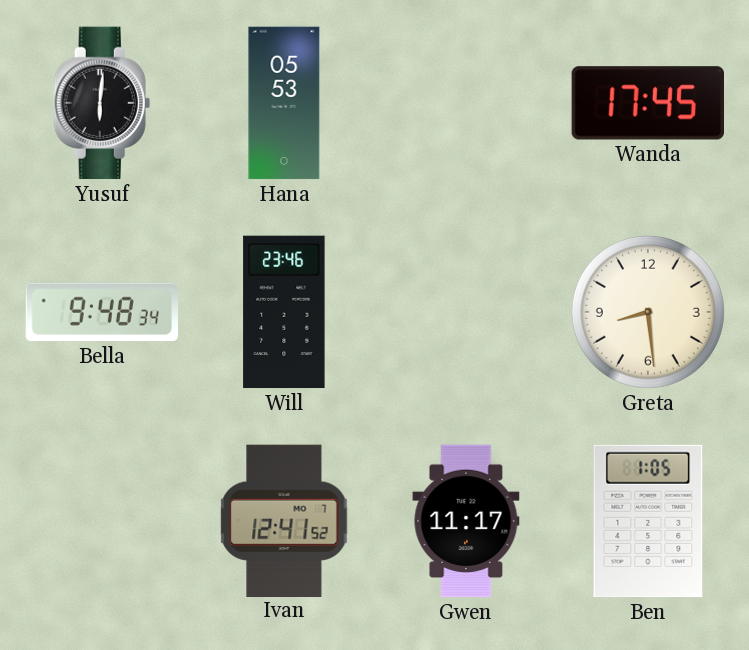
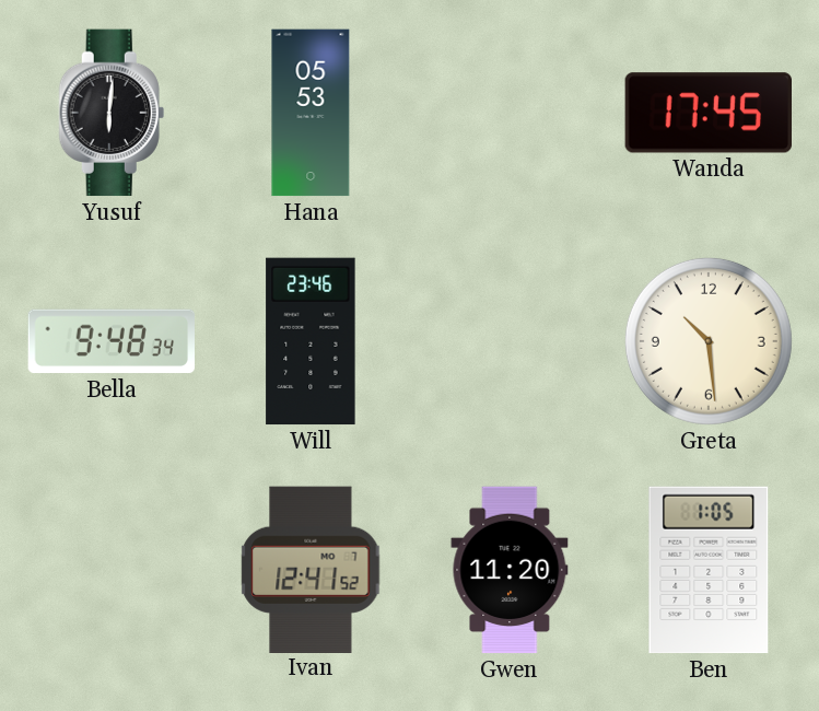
Greta: 8:29 -> 10:29 (709, 341)
Gwen: 11:17 -> 11:20 (510, 570)
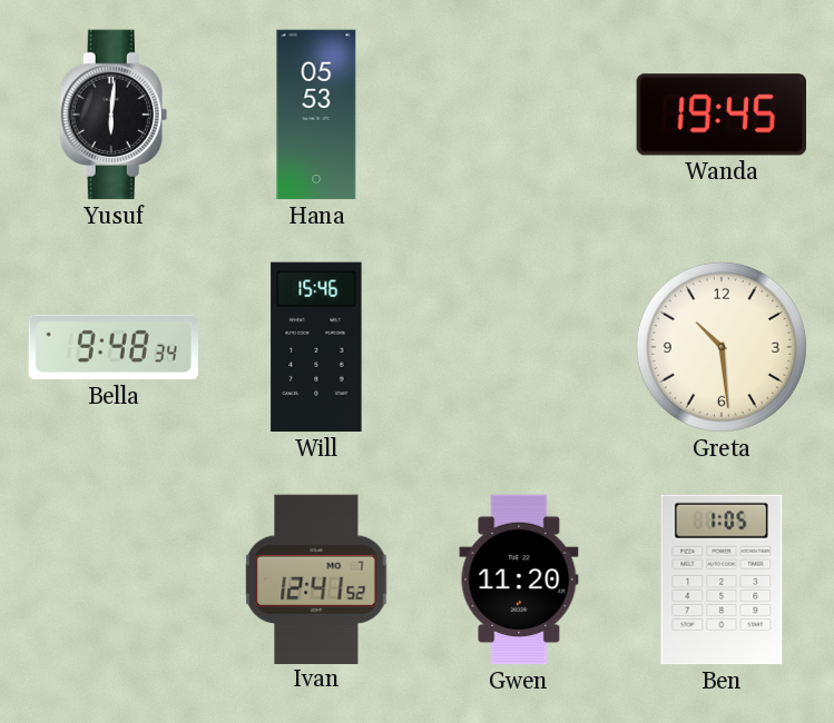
Wanda: 17:45 -> 19:45 (720, 115)
Will: 23:46 -> 15:46 (316, 347)
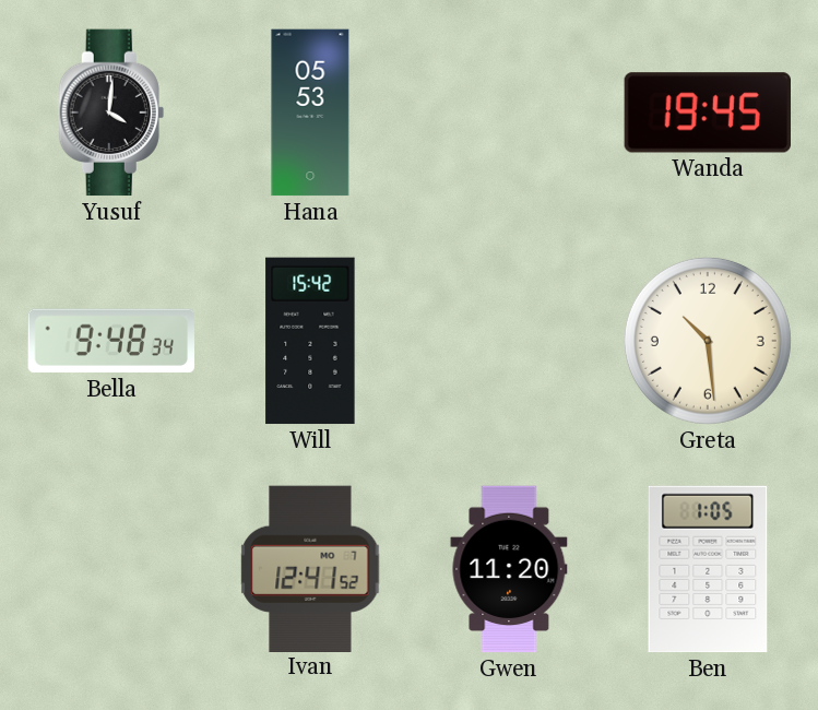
Yusuf: 6:01 -> 4:01 (111, 113)
Will: 15:46 -> 15:42 (310, 341)
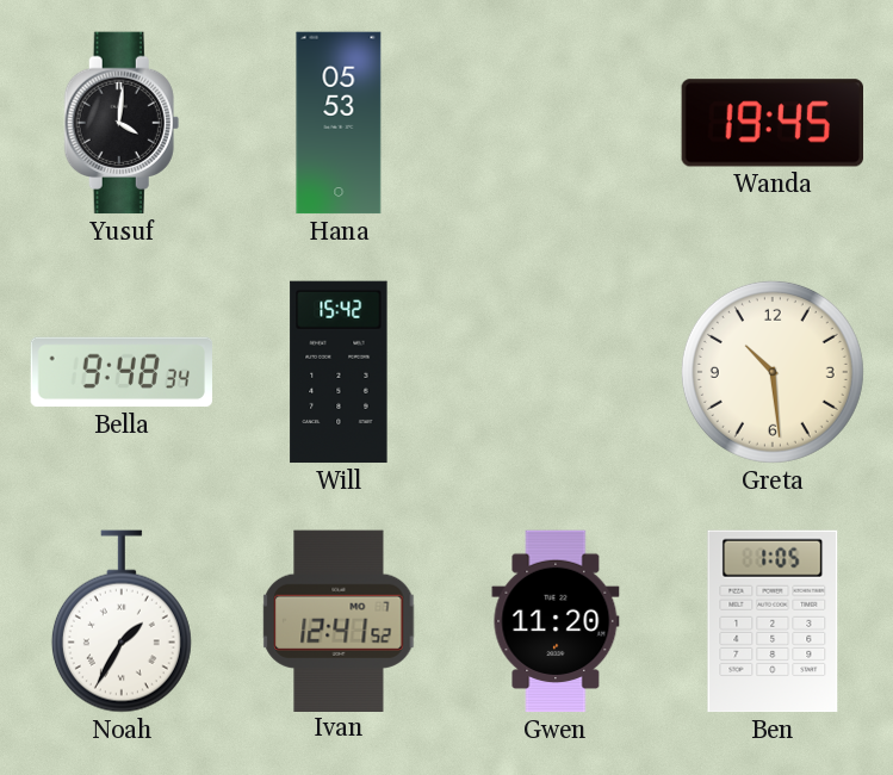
Noah: none -> 1:35 (122, 621)
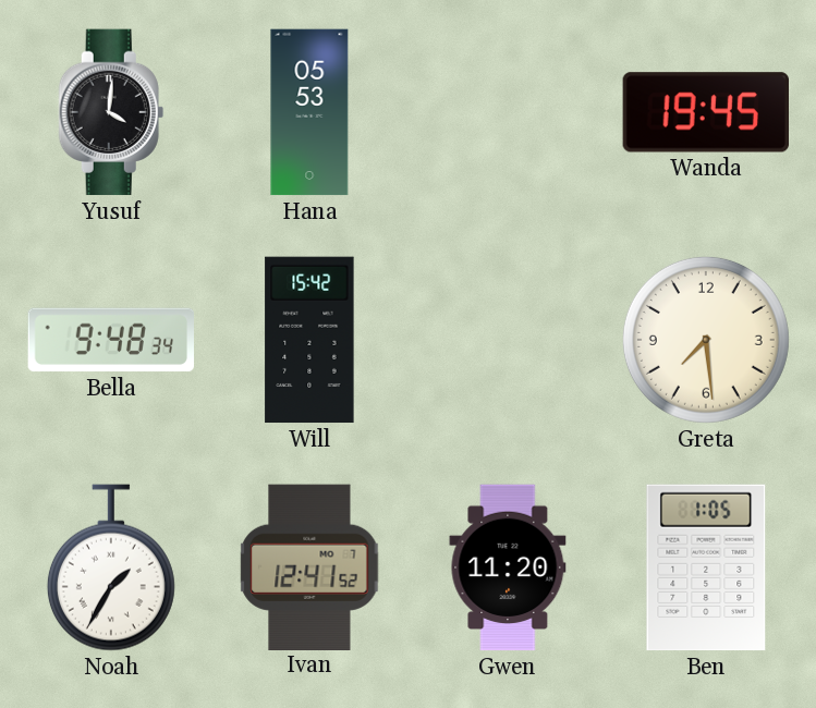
Greta: 10:29 -> 7:29 (706, 340)
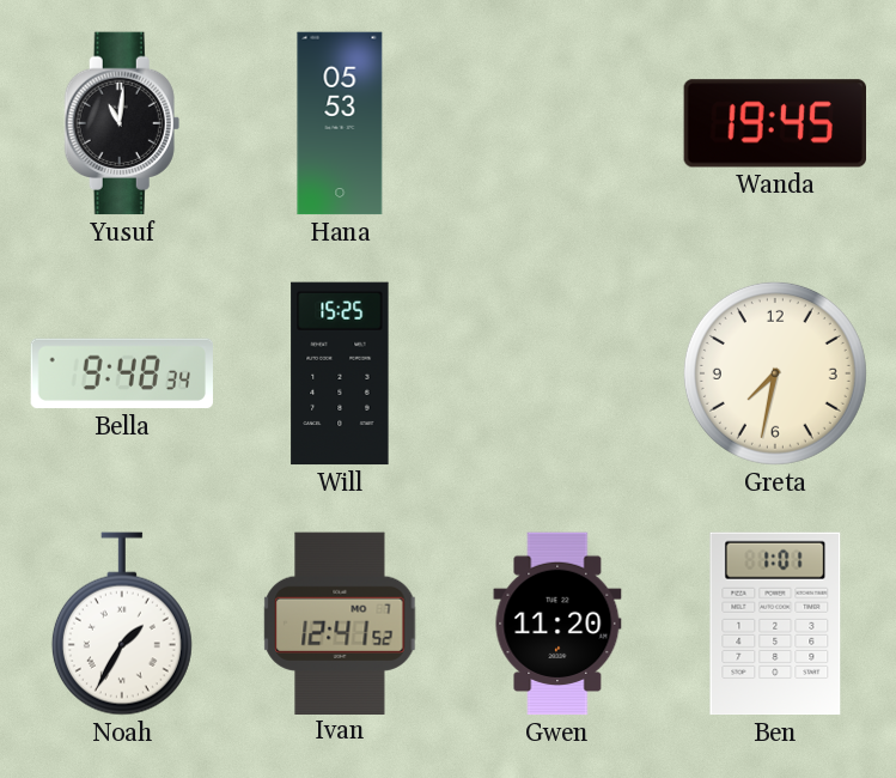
Yusuf: 4:01 -> 11:01 (122, 123)
Will: 15:42 -> 15:25 (340, 373)
Greta: 7:29 -> 7:32 (775, 373)
Ben: 1:05 -> 1:01 (775, 624)
